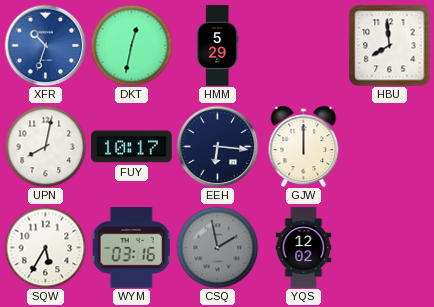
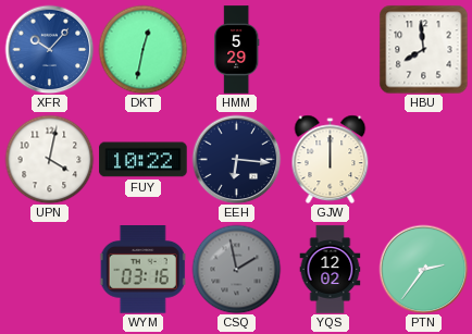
XFR: 10:33 -> 10:07 (49, 49)
UPN: 8:02 -> 4:02 (49, 159)
FUY: 10:17 -> 10:22 (144, 160)
SQW: 5:35 -> none (45, 247)
PTN: none -> 2:36 (423, 269)
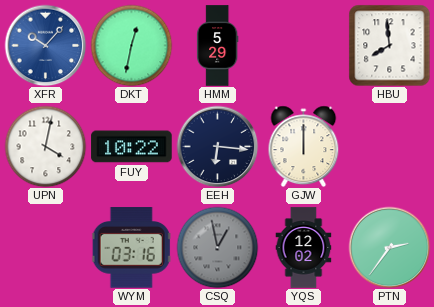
CSQ: 1:58 -> 12:58 (217, 247)
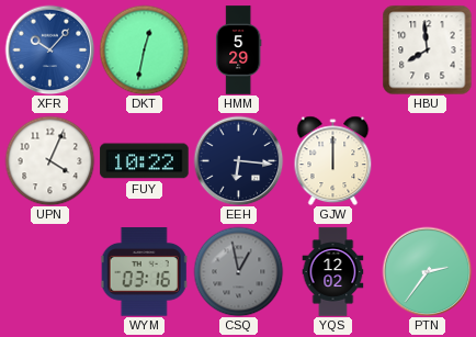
UPN: 4:02 -> 4:04 (49, 160)
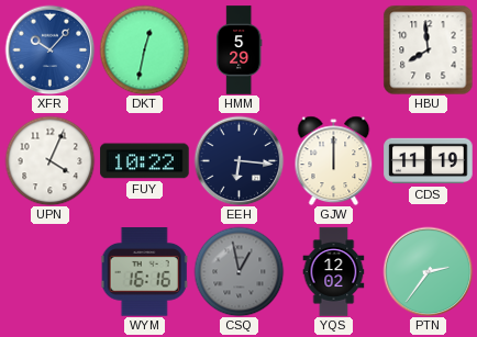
CDS: none -> 11:19 (429, 161)
WYM: 03:16 -> 16:16 (145, 272)
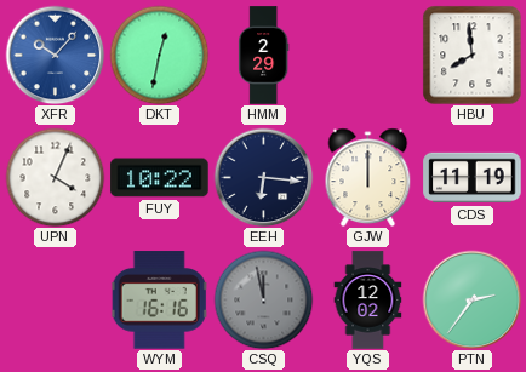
HMM: 5:29 -> 2:29 (263, 56)
CSQ: 12:58 -> 11:58 (263, 299)
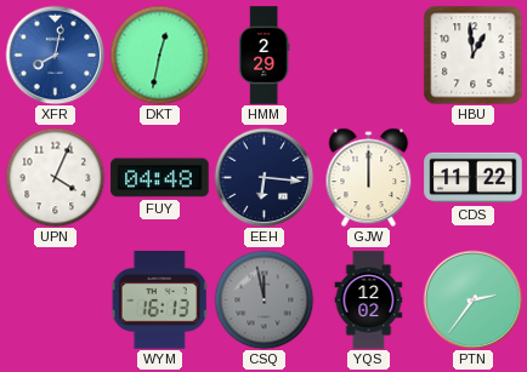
XFR: 10:07 -> 8:02 (55, 55)
HBU: 7:59 -> 12:59 (472, 55)
FUY: 10:22 -> 04:48 (160, 178)
CDS: 11:19 -> 11:22 (474, 178)
WYM: 16:16 -> 16:13 (160, 301)
